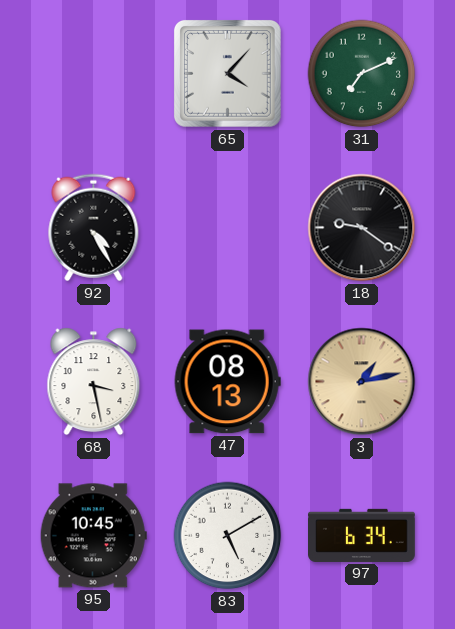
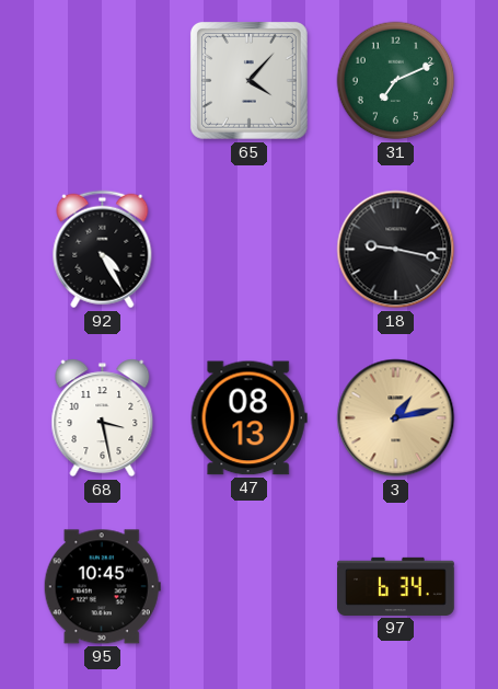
18: 9:21 -> 9:17 (396, 250)
83: 5:10 -> none (228, 536)
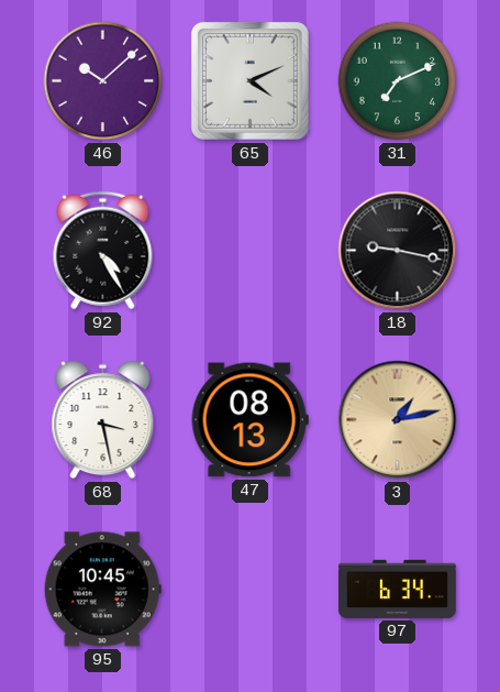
46: none -> 10:08 (103, 81)
65: 4:07 -> 4:11 (249, 80)
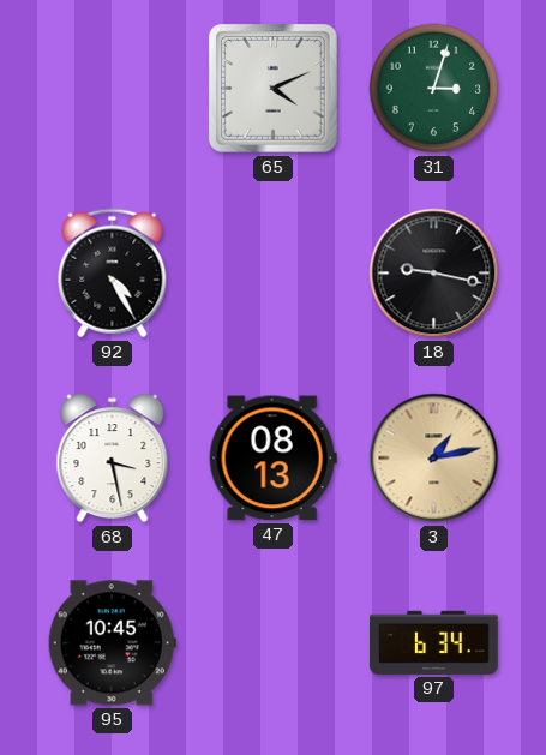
46: 10:08 -> none (103, 81)
31: 7:11 -> 3:03 (434, 89)
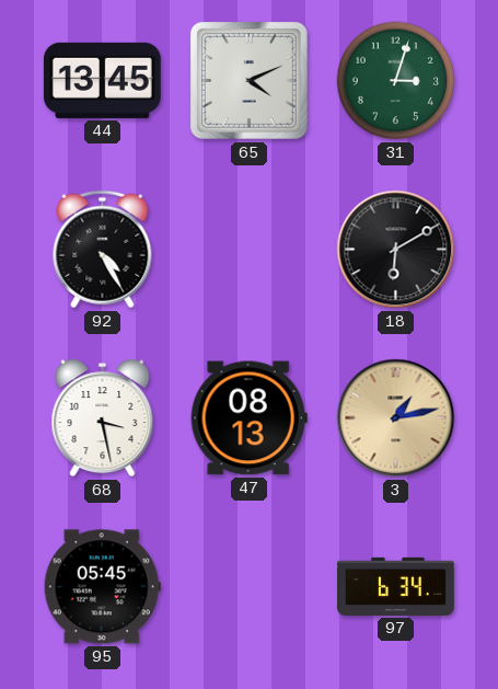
44: none -> 13:45 (102, 80)
18: 9:17 -> 6:10 (396, 250)
95: 10:45 -> 05:45 (102, 587)
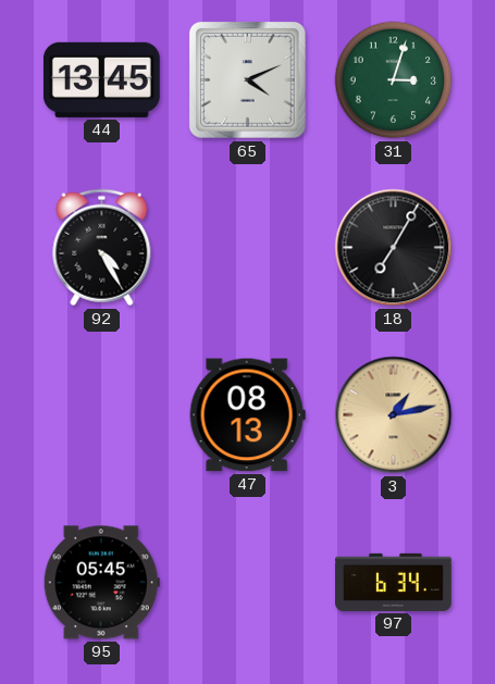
18: 6:10 -> 7:05 (394, 248)
68: 3:28 -> none (103, 418)
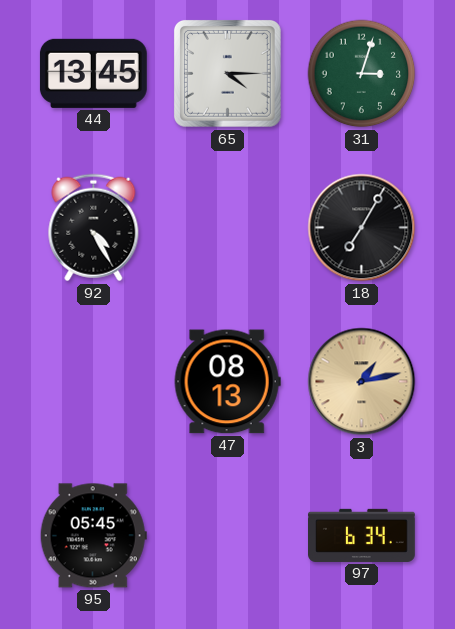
65: 4:11 -> 4:15 (227, 73)
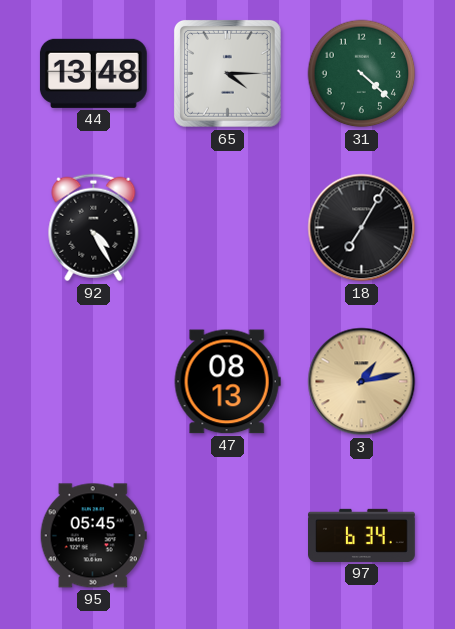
44: 13:45 -> 13:48 (93, 73)
31: 3:03 -> 4:22 (362, 74)
